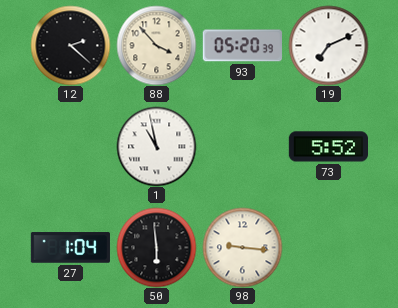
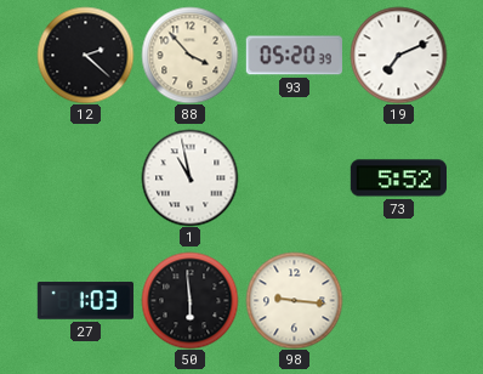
27: 1:04 -> 1:03 (85, 301)
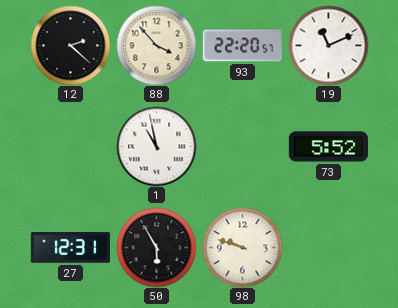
93: 05:20 -> 22:20 (242, 46)
19: 7:11 -> 11:11 (328, 45)
27: 1:03 -> 12:31 (70, 248)
50: 5:59 -> 5:55 (156, 247)
98: 9:16 -> 9:48 (242, 247)
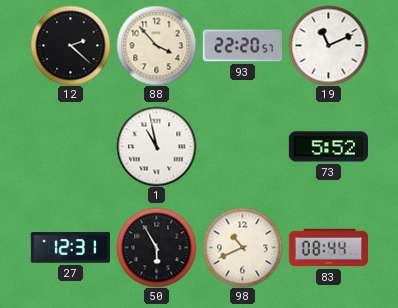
98: 9:48 -> 10:41 (242, 247)
83: none -> 08:44 (328, 248)
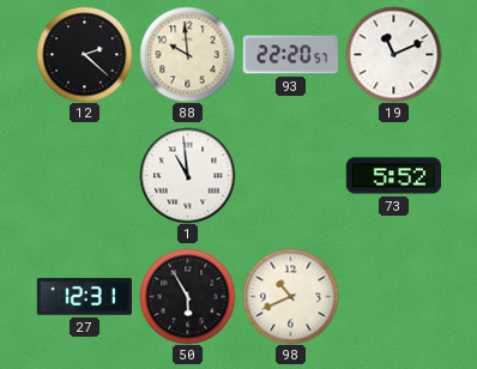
88: 3:53 -> 9:59 (187, 54)
1: 10:58 -> 10:59 (187, 175)
83: 08:44 -> none (328, 248)
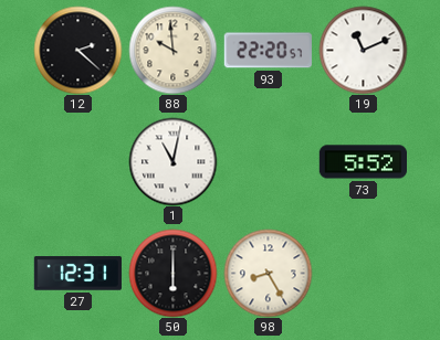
1: 10:59 -> 11:02 (172, 161)
50: 5:55 -> 6:00 (172, 273)
98: 10:41 -> 8:25 (268, 273)
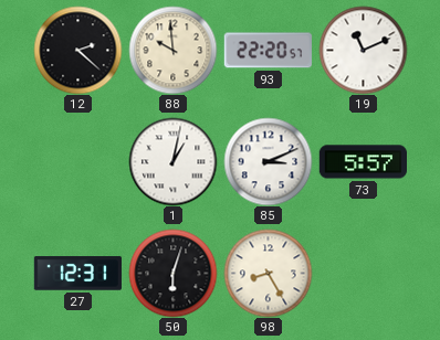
1: 11:02 -> 1:02 (172, 161)
85: none -> 3:11 (268, 161)
73: 5:52 -> 5:57 (363, 162)
50: 6:00 -> 6:03 (172, 273)
